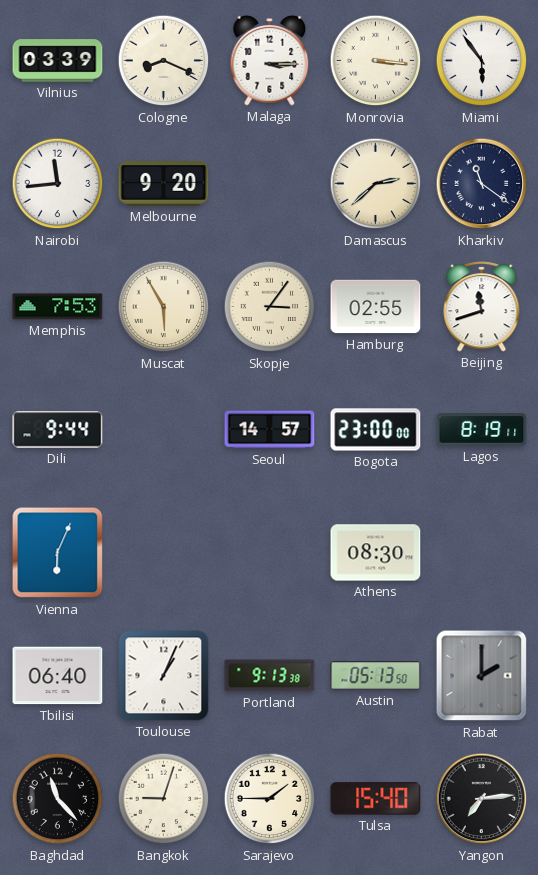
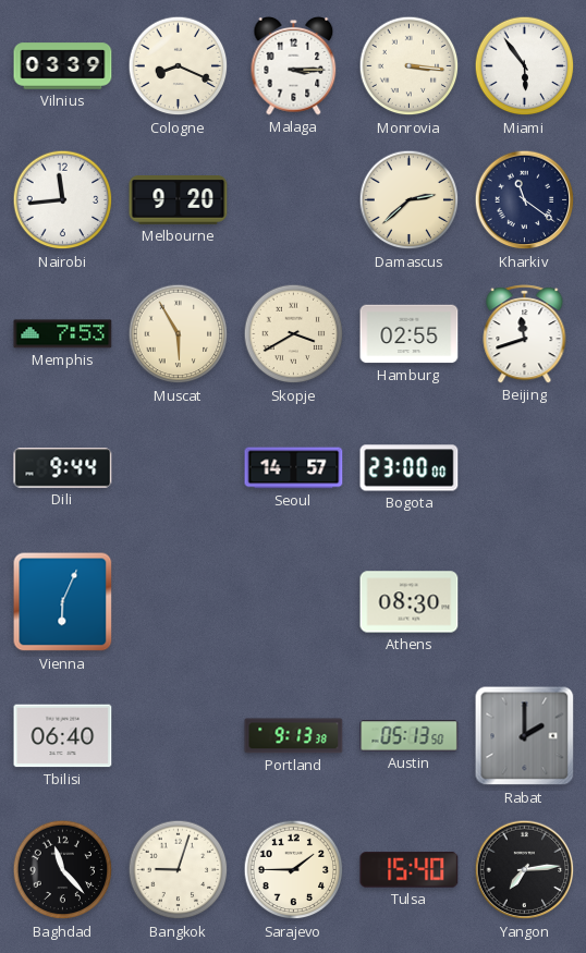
Skopje: 3:06 -> 3:40 (294, 334)
Lagos: 8:19 -> none (482, 430)
Toulouse: 1:04 -> none (164, 676)
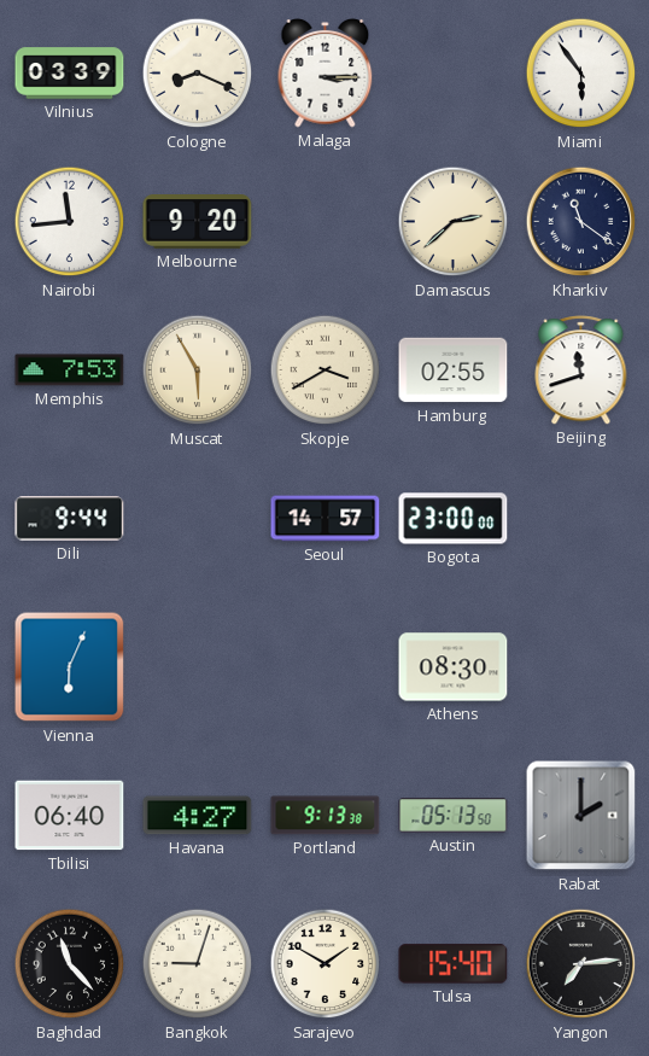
Monrovia: 3:16 -> none (410, 66)
Havana: none -> 4:27 (198, 816)
Sarajevo: 1:45 -> 1:50 (326, 964)
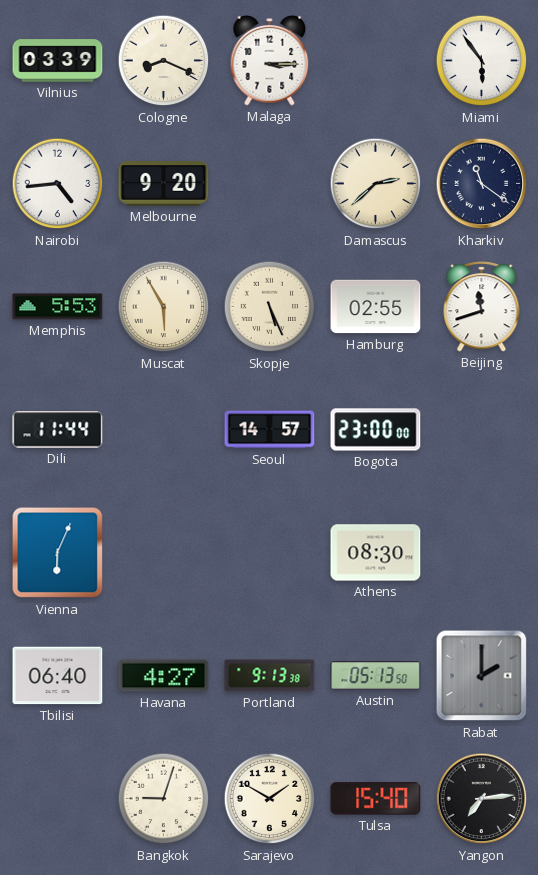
Nairobi: 11:44 -> 4:44 (58, 184)
Memphis: 7:53 -> 5:53 (58, 307)
Skopje: 3:40 -> 5:26 (270, 307)
Dili: 9:44 -> 11:44 (58, 430)
Baghdad: 11:23 -> none (70, 964)
